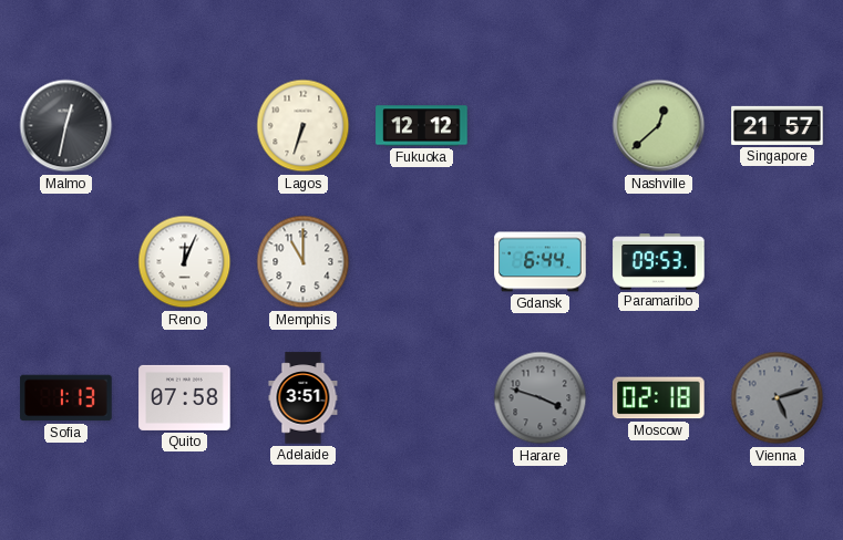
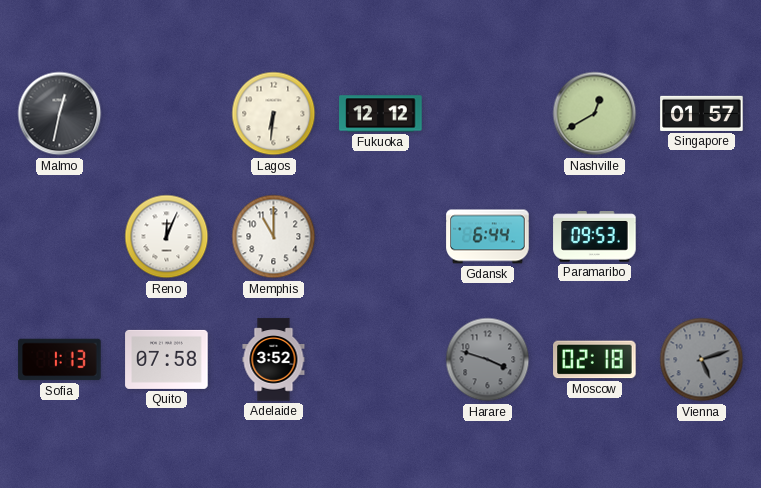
Lagos: 6:33 -> 6:31 (274, 114)
Nashville: 12:38 -> 12:40 (595, 114)
Singapore: 21:57 -> 01:57 (702, 113)
Adelaide: 3:51 -> 3:52 (274, 360)
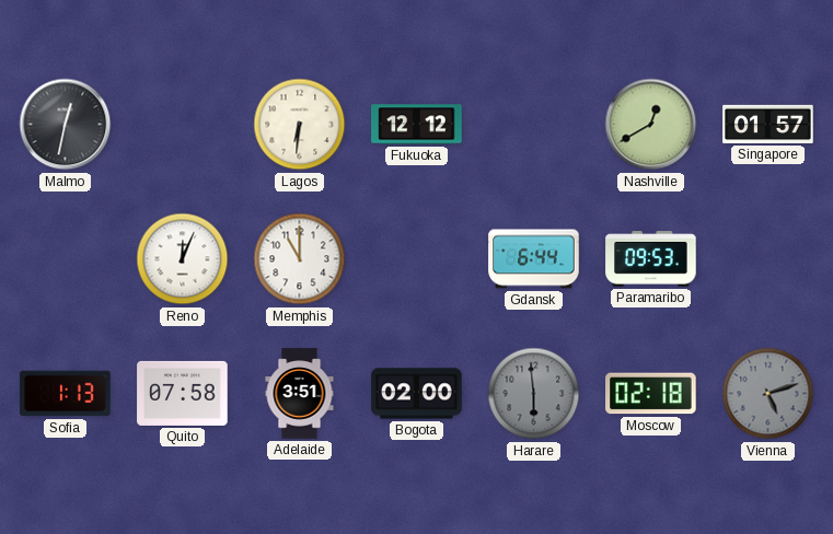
Adelaide: 3:52 -> 3:51 (300, 394)
Bogota: none -> 02:00 (417, 394)
Harare: 3:48 -> 5:59 (534, 394)
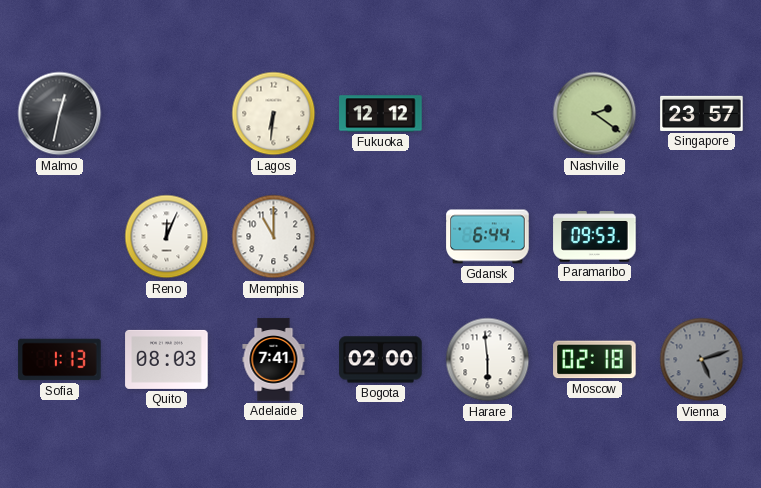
Nashville: 12:40 -> 2:21 (595, 114)
Singapore: 01:57 -> 23:57 (702, 113)
Quito: 07:58 -> 08:03 (167, 359)
Adelaide: 3:51 -> 7:41 (274, 360)
Harare dial: grey -> white (488, 360)
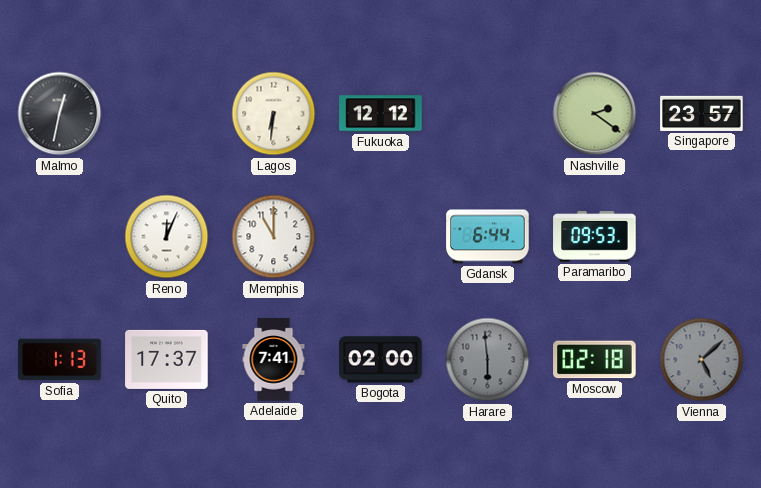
Quito: 08:03 -> 17:37 (167, 359)
Harare dial: white -> grey (488, 360)
Vienna: 5:12 -> 5:08 (702, 360)
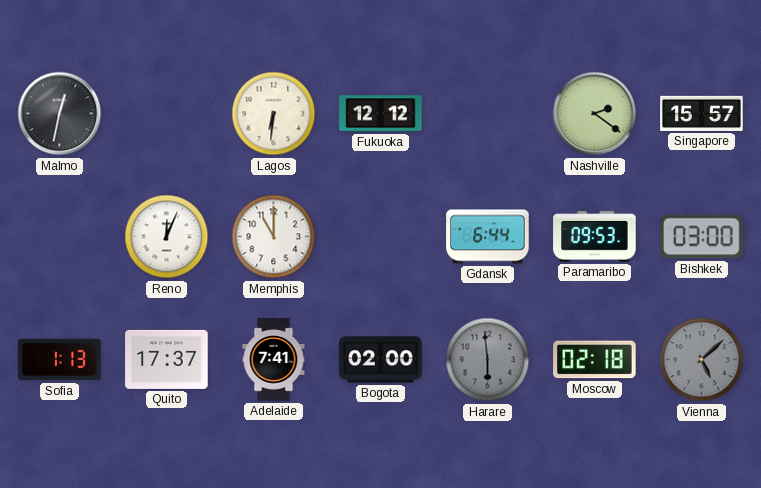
Singapore: 23:57 -> 15:57 (702, 113)
Bishkek: none -> 03:00 (702, 237)
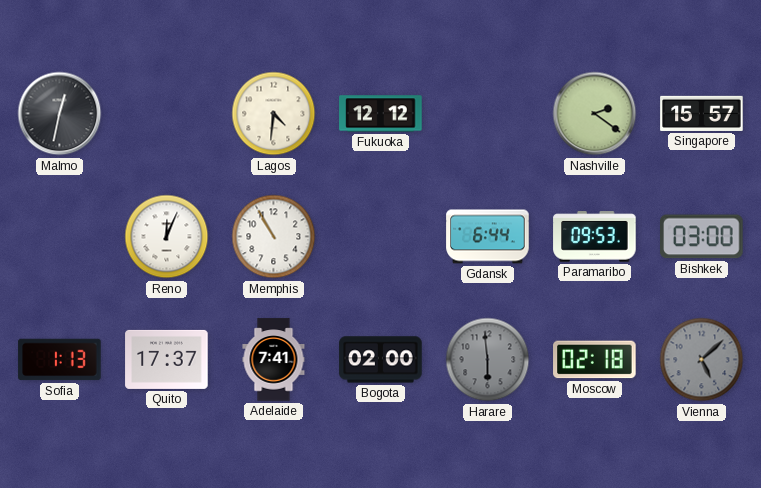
Lagos: 6:31 -> 4:31 (274, 114)
Memphis: 11:00 -> 10:55 (274, 237)
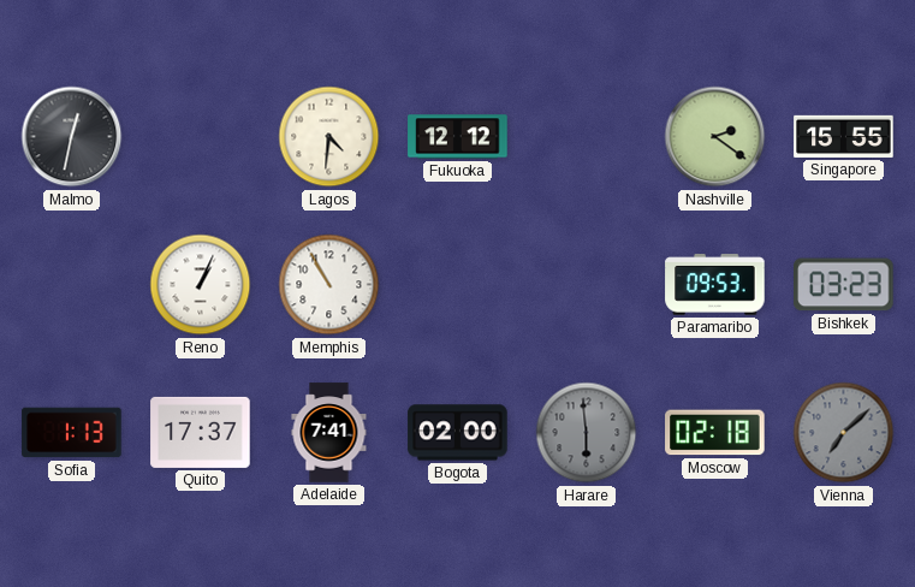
Singapore: 15:57 -> 15:55 (844, 136)
Reno: 12:04 -> 1:04 (201, 285)
Gdansk: 6:44 -> none (488, 237)
Bishkek: 03:00 -> 03:23 (844, 285)
Vienna: 5:08 -> 7:08 (844, 433)
